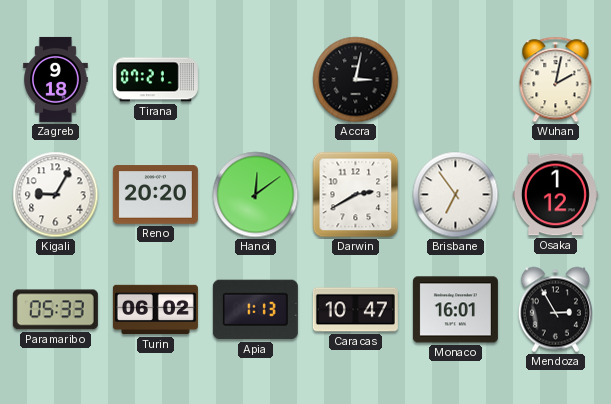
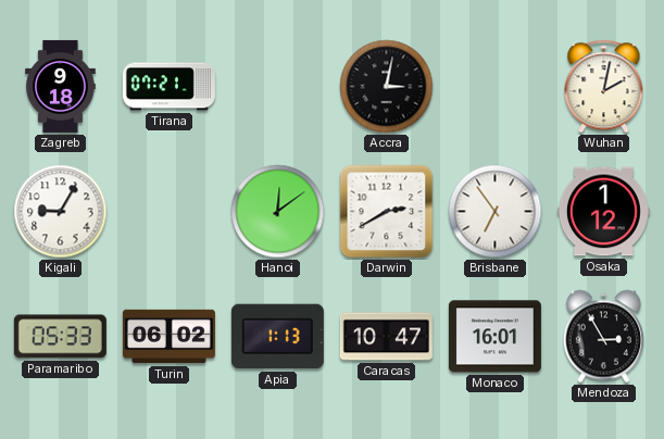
Reno: 20:20 -> none (155, 195)
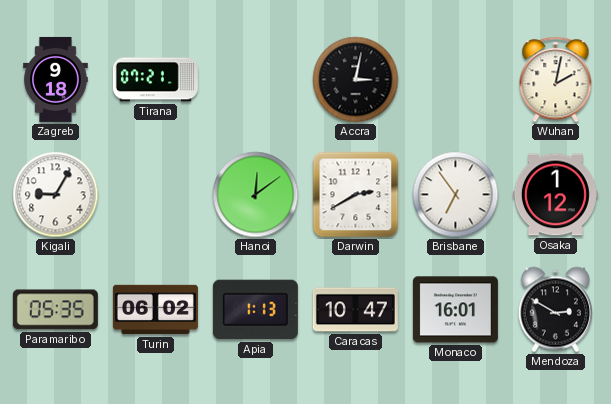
Paramaribo: 05:33 -> 05:35 (55, 310)
Mendoza: 2:55 -> 2:50 (555, 310)
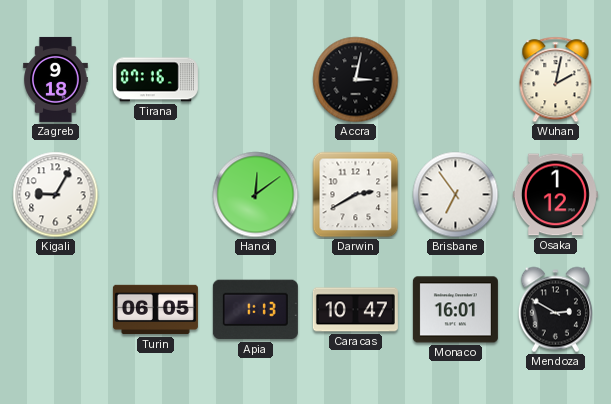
Tirana: 07:21 -> 07:16 (155, 80)
Paramaribo: 05:35 -> none (55, 310)
Turin: 06:02 -> 06:05 (155, 310)
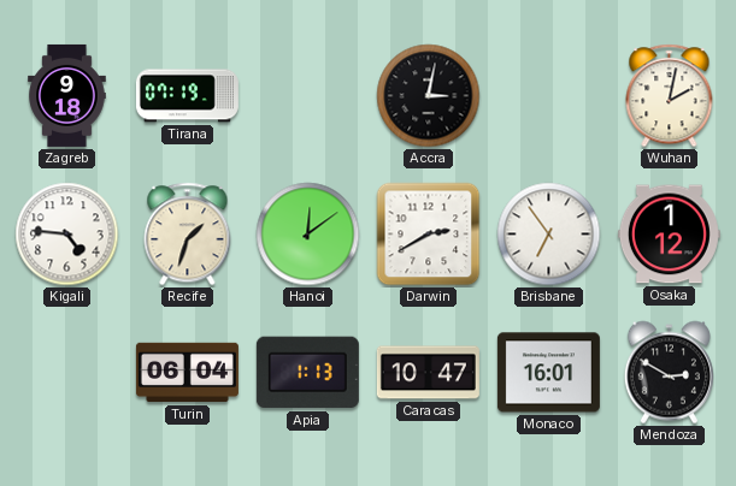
Tirana: 07:16 -> 07:19 (187, 96)
Kigali: 9:05 -> 4:46 (67, 235)
Recife: none -> 1:33 (188, 235)
Turin: 06:05 -> 06:04 (187, 373)
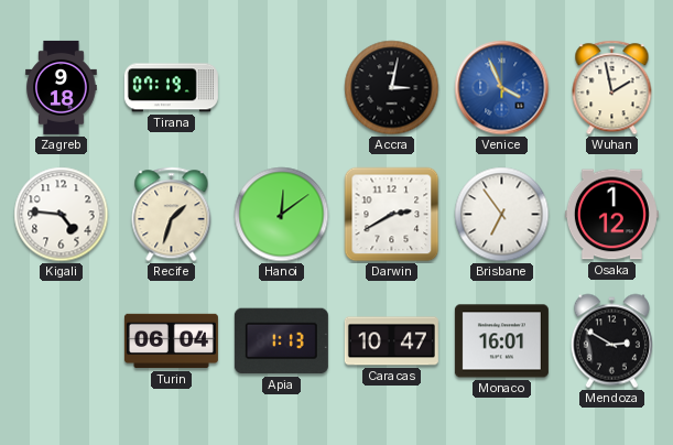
Venice: none -> 3:56 (502, 88)
Wuhan: 2:02 -> 1:58 (612, 88)
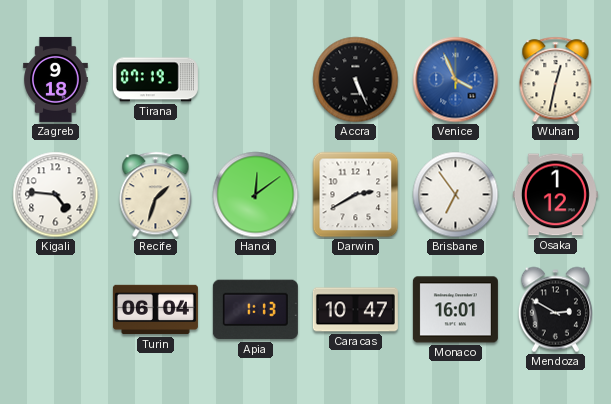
Accra: 3:02 -> 5:26 (356, 80)
Wuhan: 1:58 -> 12:32 (556, 80)
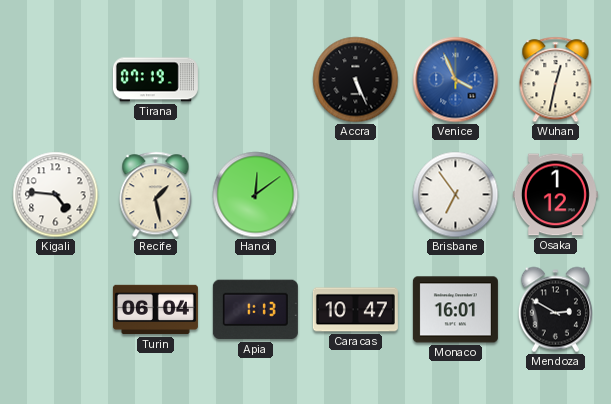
Zagreb: 9:18 -> none (56, 79)
Recife: 1:33 -> 1:28 (156, 195)
Darwin: 2:40 -> none (356, 195)
